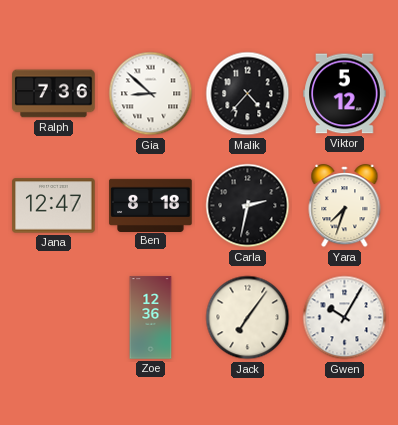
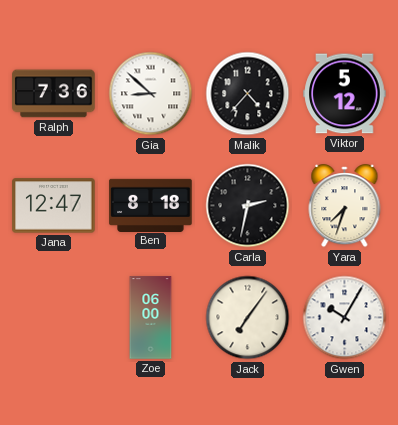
Zoe: 12:36 -> 06:00 (151, 318)
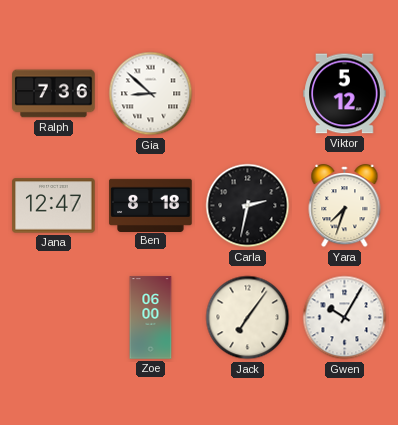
Malik: 4:37 -> none (248, 94)
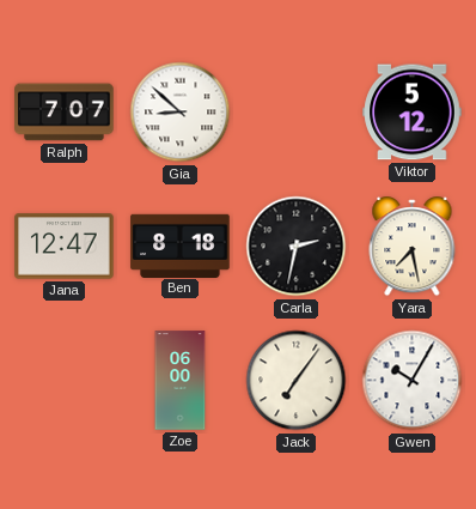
Ralph: 7:36 -> 7:07 (65, 113)
Yara: 7:33 -> 7:28 (413, 247)
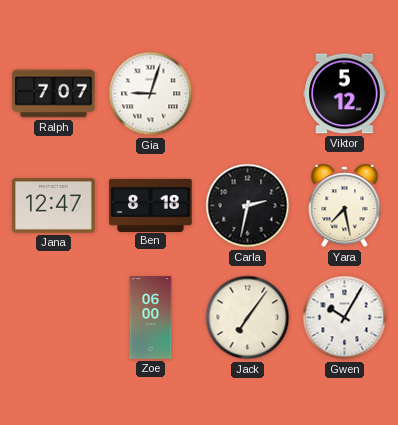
Gia: 8:52 -> 9:03 (151, 94)
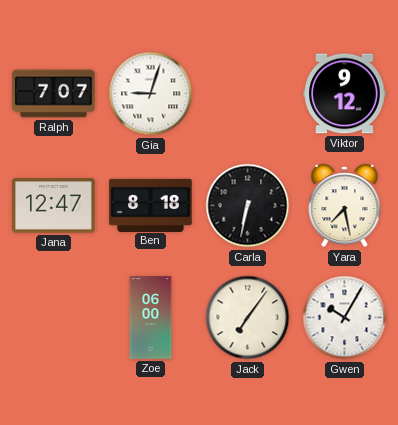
Viktor: 5:12 -> 9:12 (345, 94)
Carla: 2:32 -> 6:32 (248, 206)
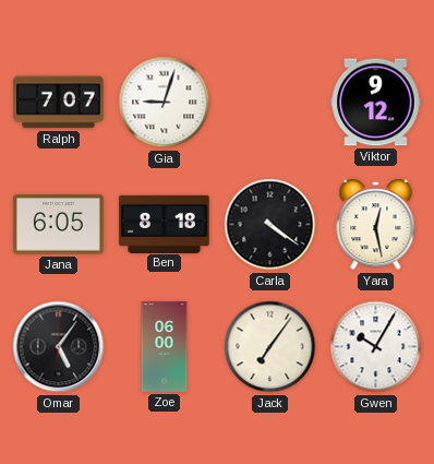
Jana: 12:47 -> 6:05 (59, 225)
Carla: 6:32 -> 4:21 (270, 225)
Yara: 7:28 -> 12:28 (376, 225)
Omar: none -> 5:06 (59, 347)
